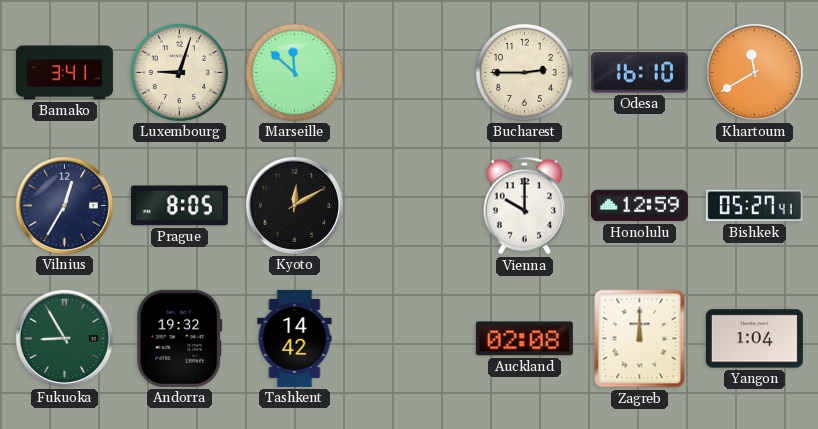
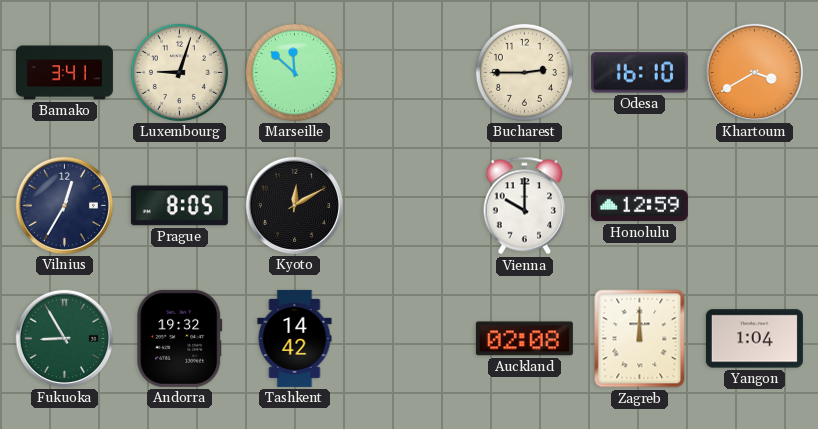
Khartoum: 11:40 -> 3:40 (754, 72)
Bishkek: 05:27 -> none (754, 206)
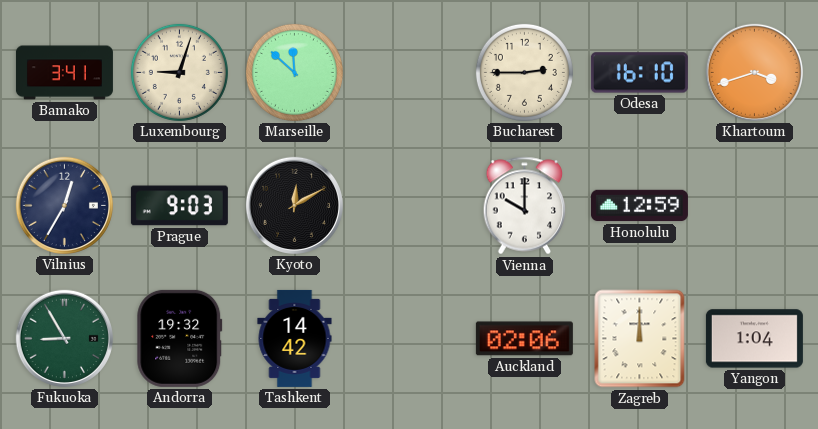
Khartoum: 3:40 -> 3:42 (754, 72)
Prague: 8:05 -> 9:03 (179, 206)
Auckland: 02:08 -> 02:06 (524, 339)
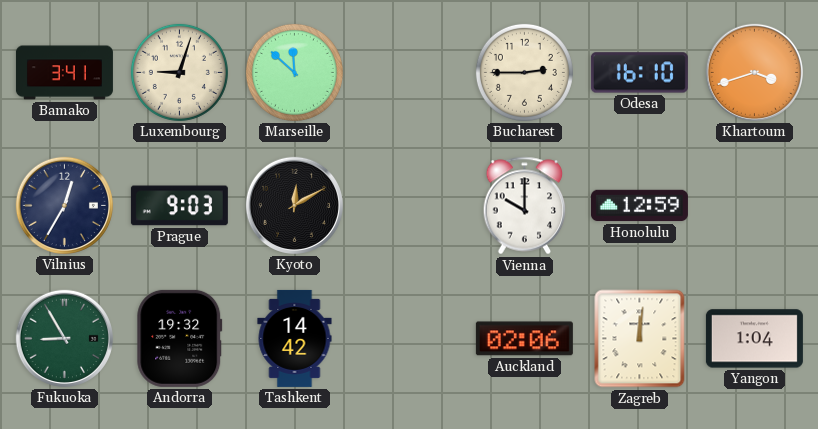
Zagreb: 12:00 -> 12:01 (640, 339)
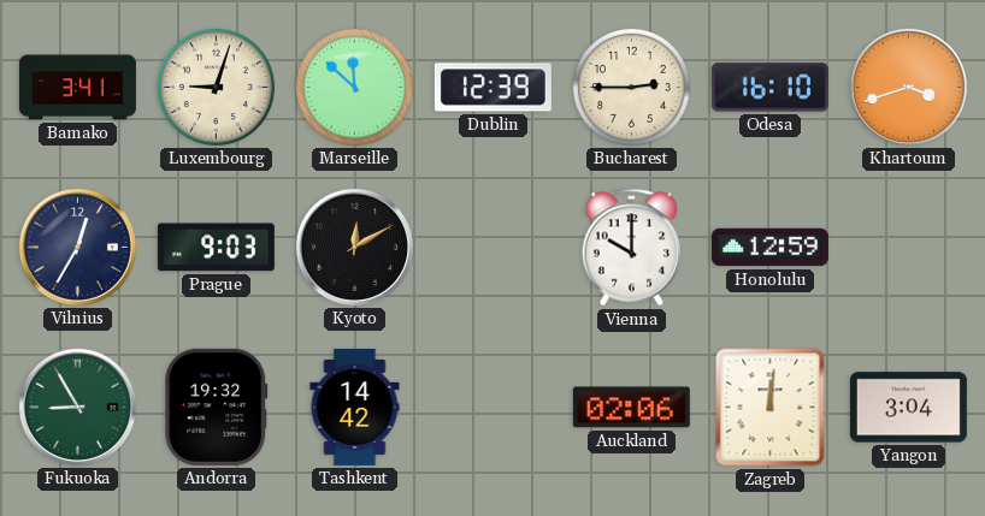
Dublin: none -> 12:39 (492, 88)
Yangon: 1:04 -> 3:04 (908, 408)
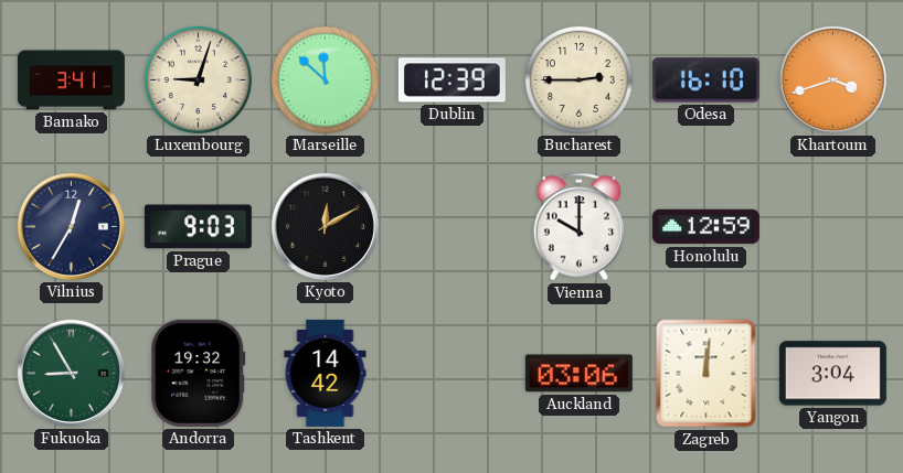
Auckland: 02:06 -> 03:06 (578, 374)
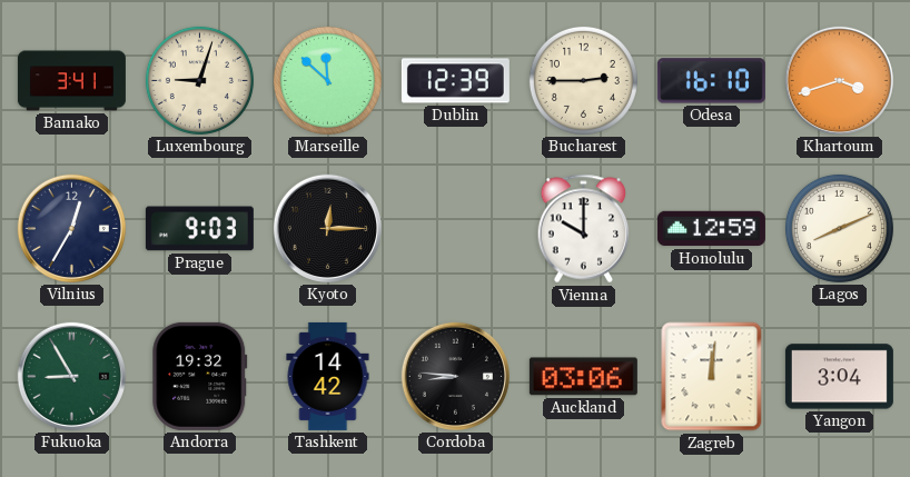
Kyoto: 12:10 -> 12:15 (327, 228)
Lagos: none -> 8:11 (839, 228)
Cordoba: none -> 8:46 (455, 376)
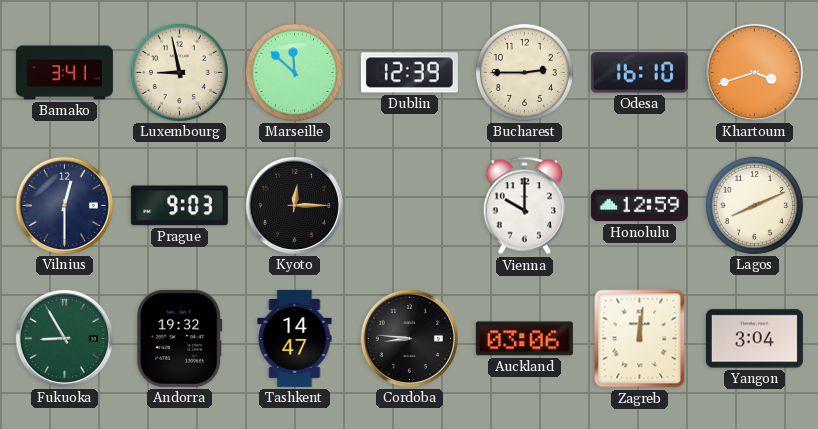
Luxembourg: 9:03 -> 8:58 (179, 72)
Vilnius: 12:35 -> 12:30 (64, 205)
Tashkent: 14:42 -> 14:47 (295, 338)
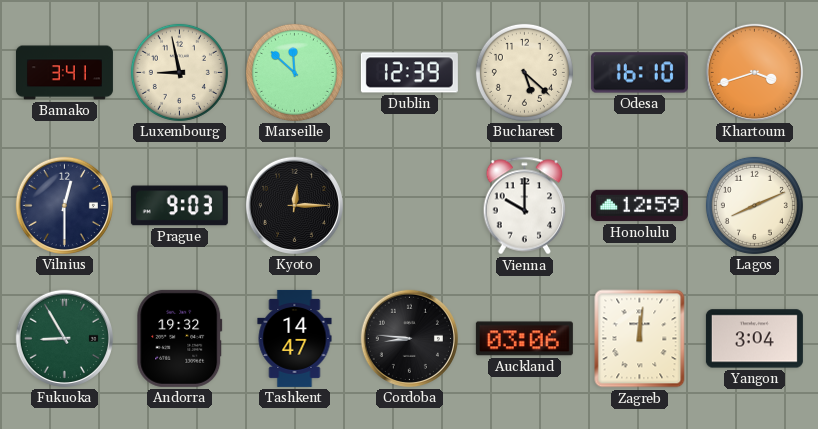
Bucharest: 2:45 -> 5:22 (524, 72)
